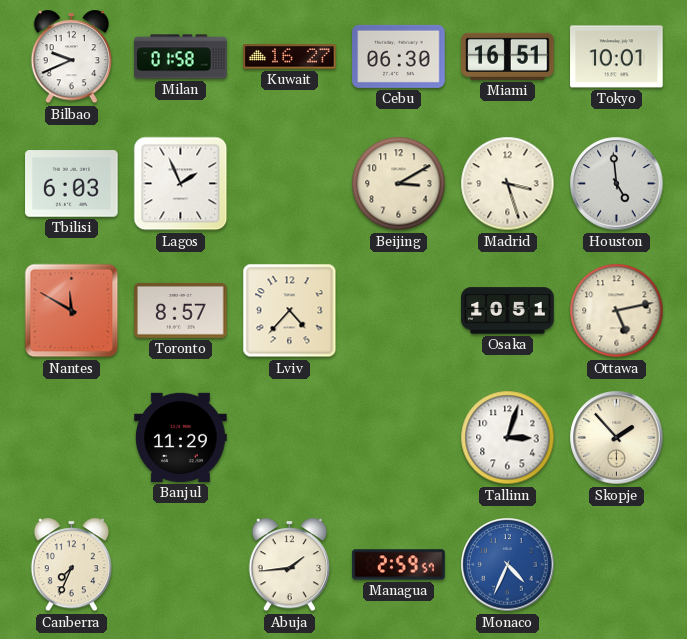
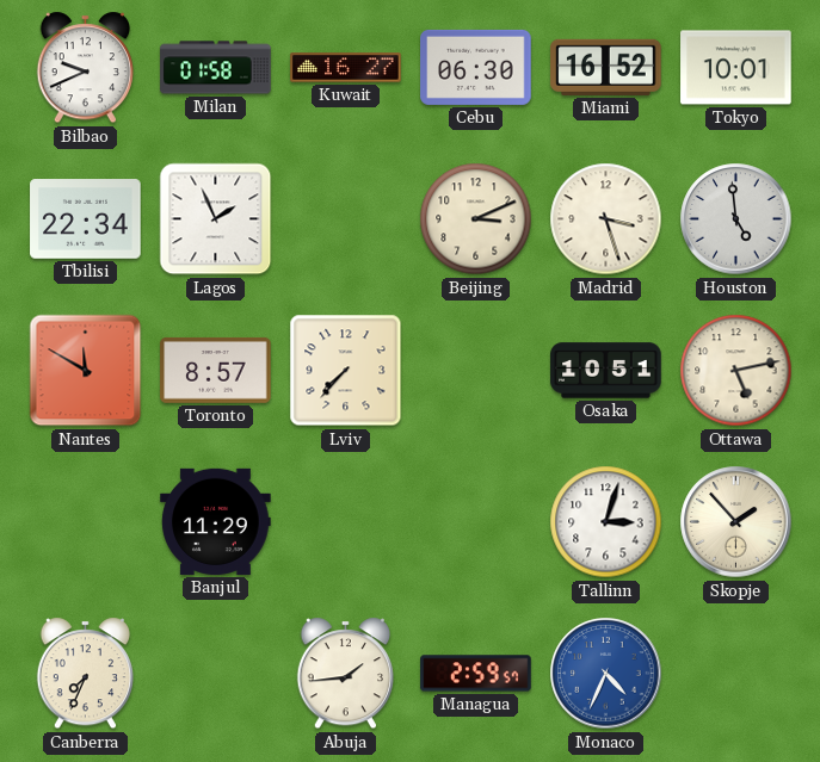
Miami: 16:51 -> 16:52 (606, 67)
Tbilisi: 6:03 -> 22:34 (86, 219)
Beijing: 3:10 -> 3:11 (476, 219)
Lviv: 4:37 -> 7:37 (346, 371)
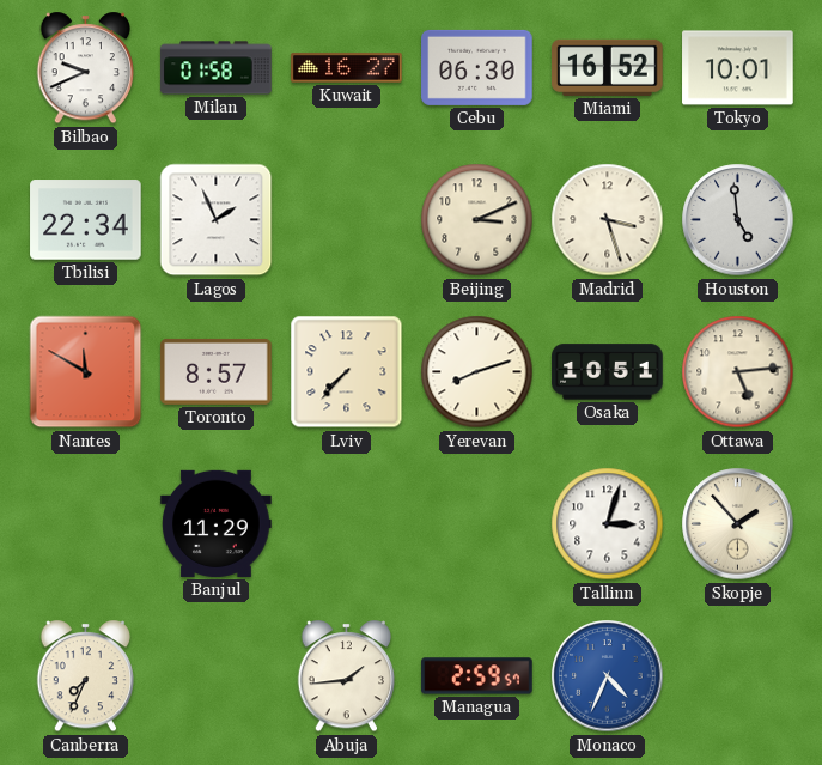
Yerevan: none -> 8:12 (477, 372)
Ottawa: 5:13 -> 5:14 (738, 372)
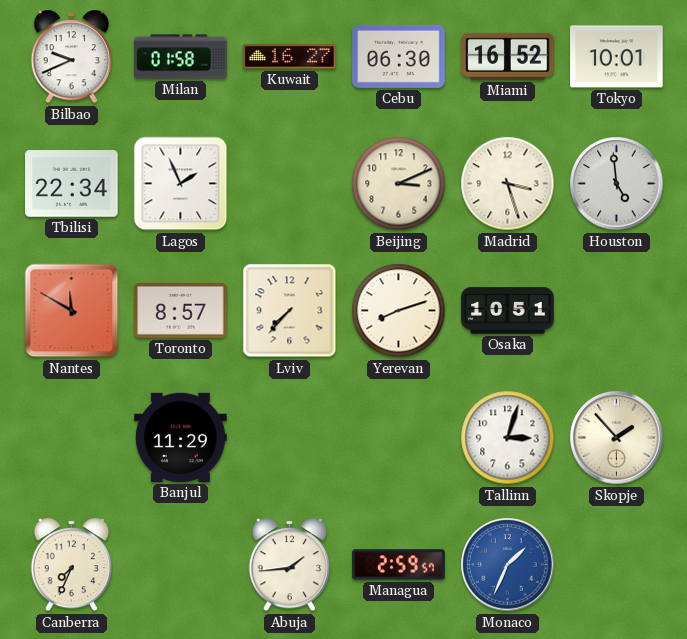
Ottawa: 5:14 -> none (738, 372)
Monaco: 4:34 -> 1:34 (508, 565)
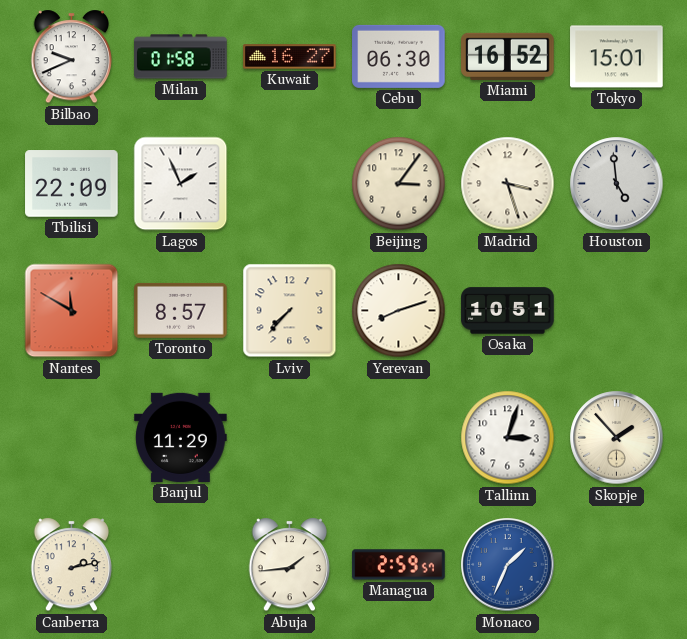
Tokyo: 10:01 -> 15:01 (617, 57)
Tbilisi: 22:34 -> 22:09 (72, 184)
Beijing: 3:11 -> 3:06 (399, 184)
Canberra: 7:34 -> 2:13 (71, 565)
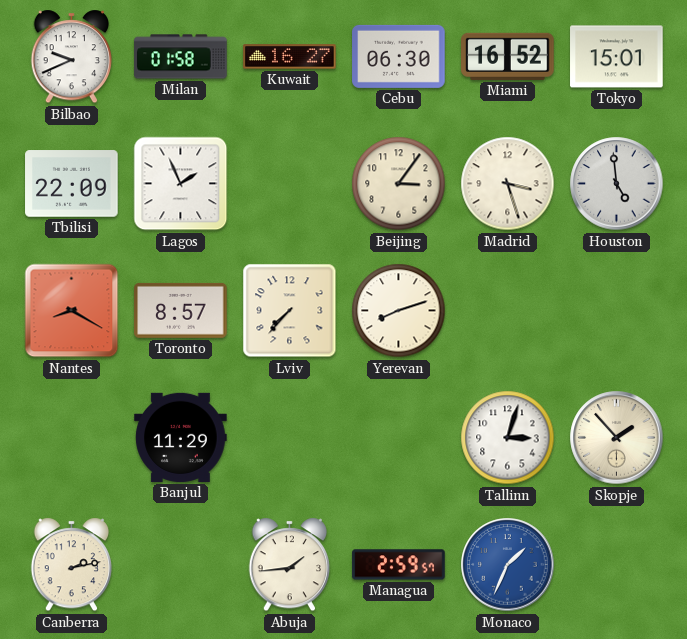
Nantes: 11:50 -> 8:20 (72, 311)
Osaka: 10:51 -> none (508, 311)
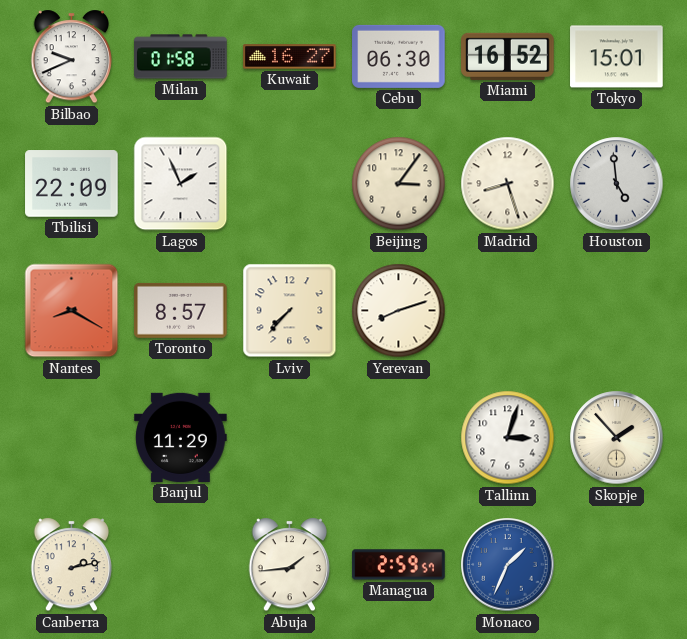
Madrid: 3:27 -> 8:27 (508, 184)
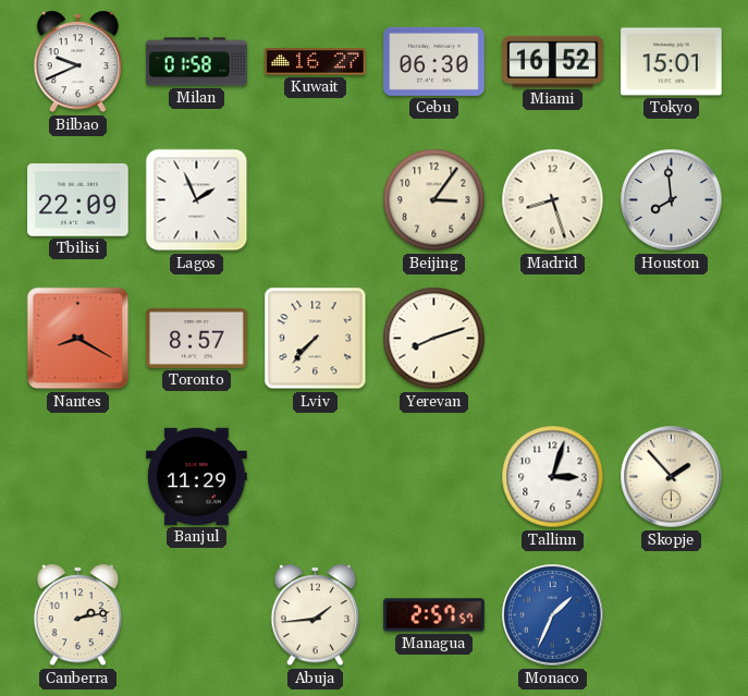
Houston: 4:59 -> 7:59 (672, 200)
Managua: 2:59 -> 2:57 (434, 615)
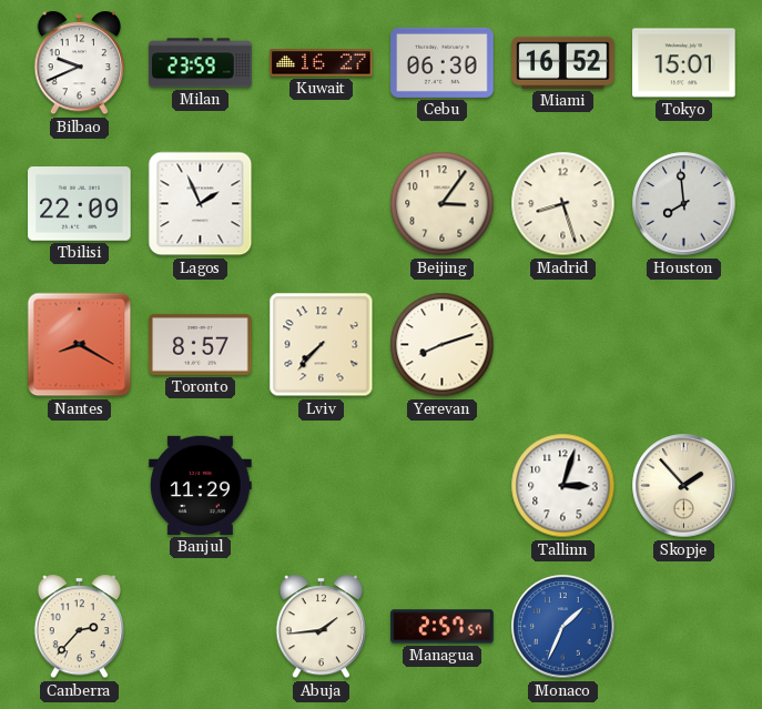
Milan: 01:58 -> 23:59 (201, 63)
Canberra: 2:13 -> 2:37 (79, 627)
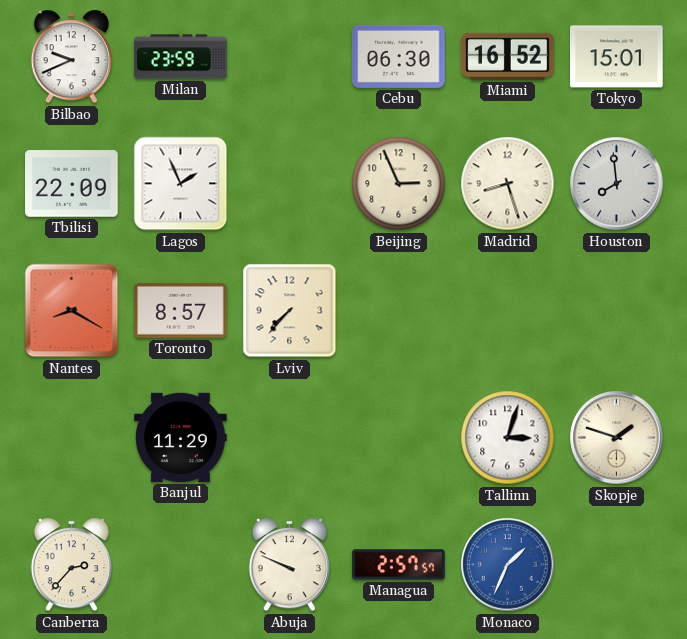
Kuwait: 16:27 -> none (322, 63)
Beijing: 3:06 -> 2:56 (399, 184)
Yerevan: 8:12 -> none (443, 345)
Skopje: 1:53 -> 1:48 (617, 438)
Abuja: 1:44 -> 9:49 (289, 565)
